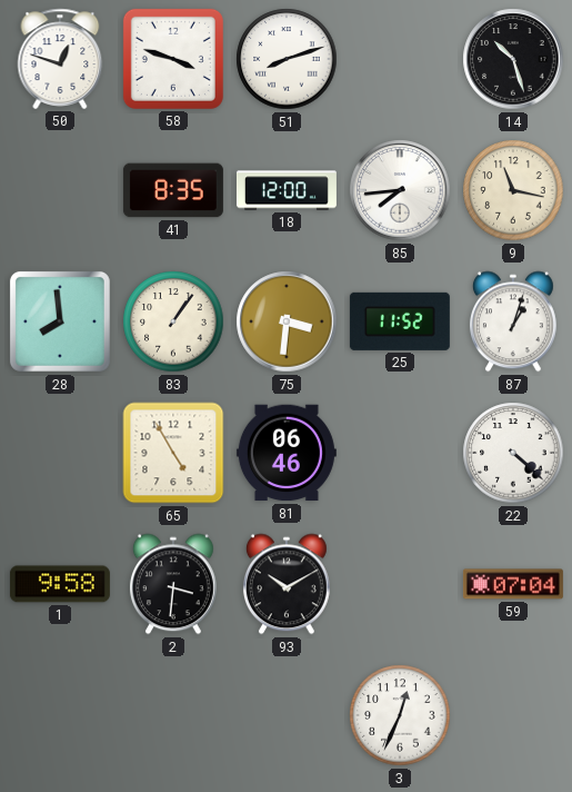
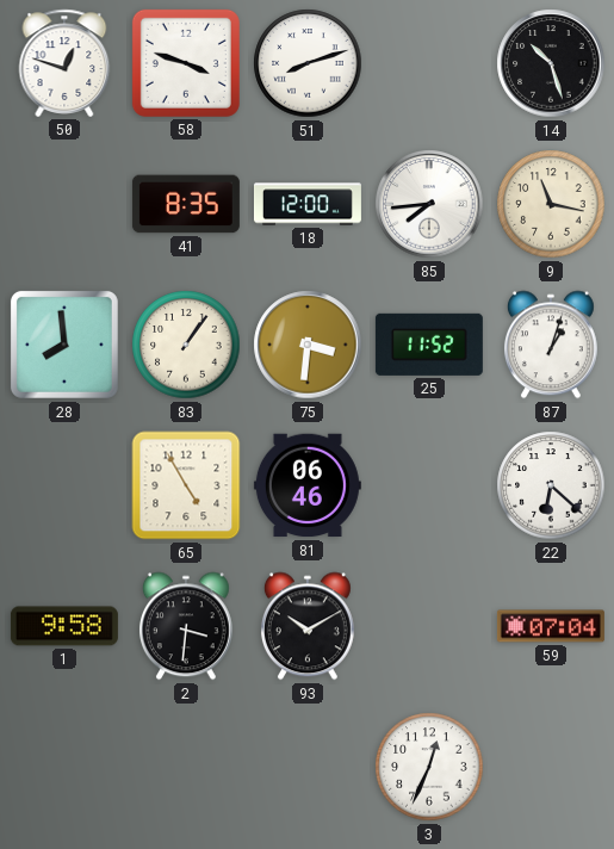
22: 4:22 -> 6:22 (551, 485)
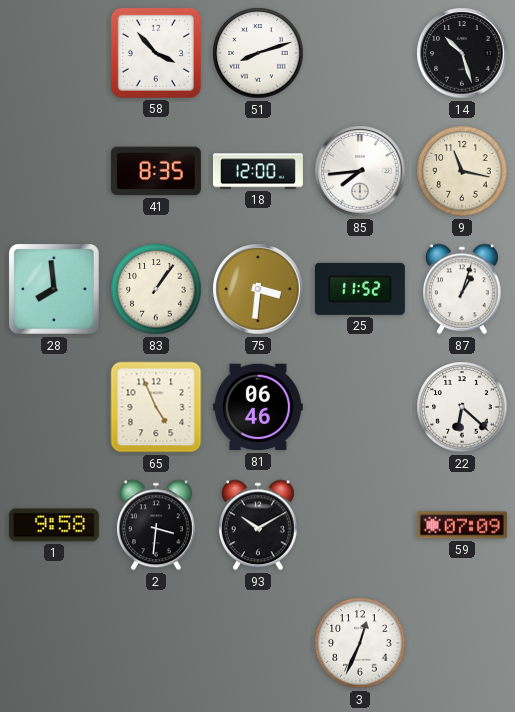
50: 12:48 -> none (64, 63)
58: 3:48 -> 3:53 (156, 53)
65: 4:55 -> 4:56 (156, 407)
59: 07:04 -> 07:09 (462, 525)
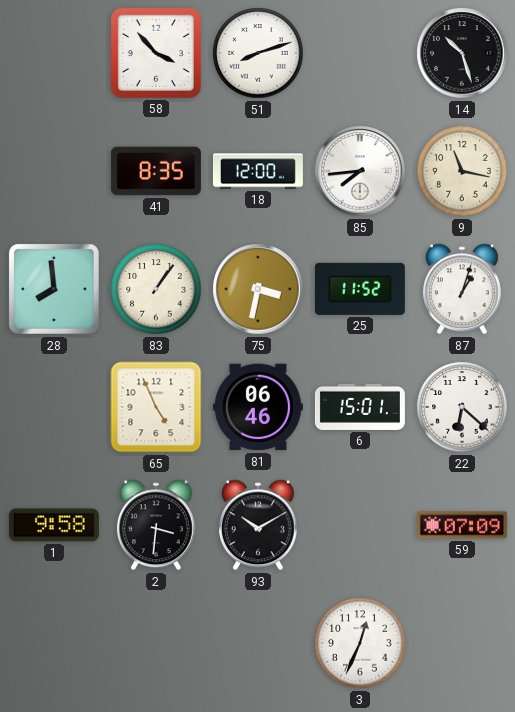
75: 3:31 -> 3:32 (258, 289)
6: none -> 15:01 (360, 407)
